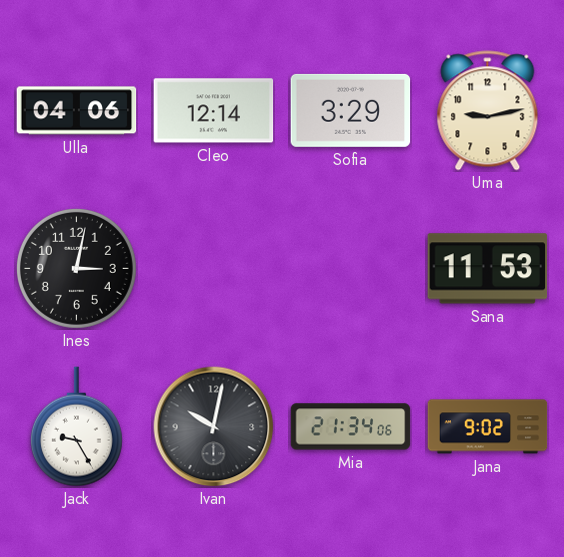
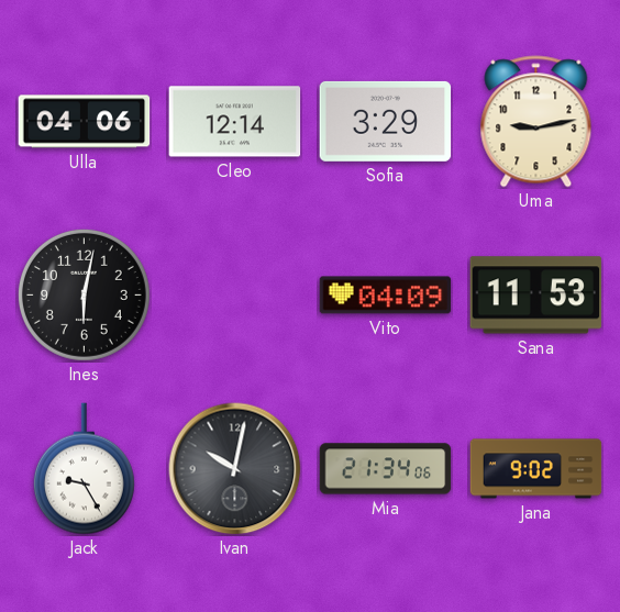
Ines: 3:02 -> 6:02 (84, 294)
Vito: none -> 04:09 (386, 296)
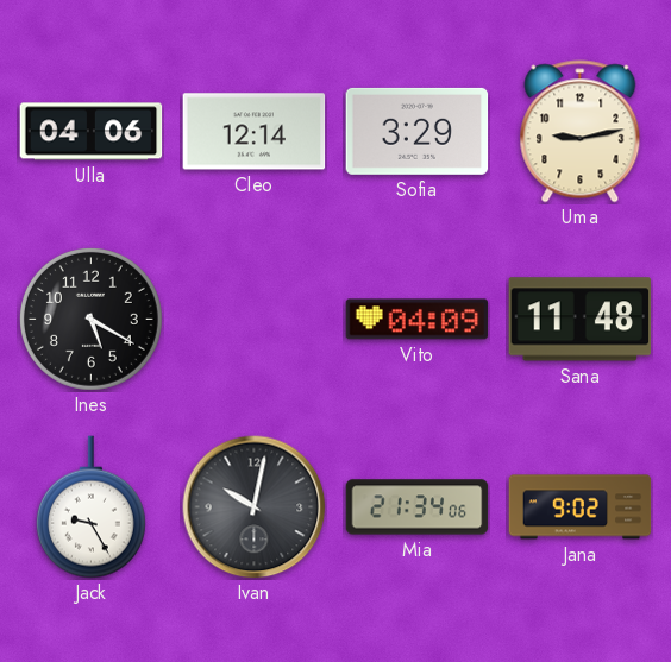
Ines: 6:02 -> 5:20 (90, 319)
Sana: 11:53 -> 11:48 (581, 320)
